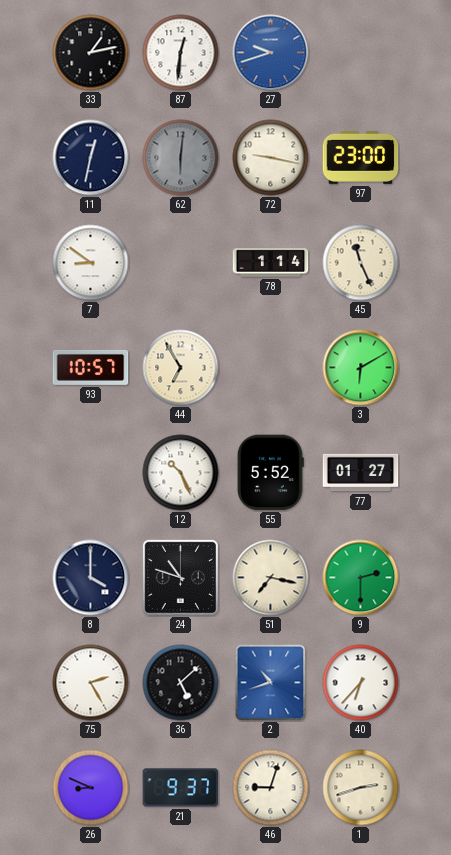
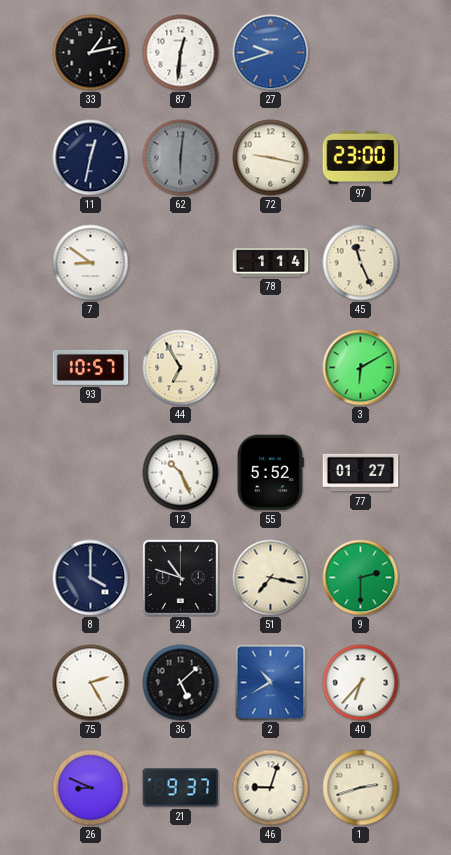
2: 10:42 -> 10:40 (271, 683)
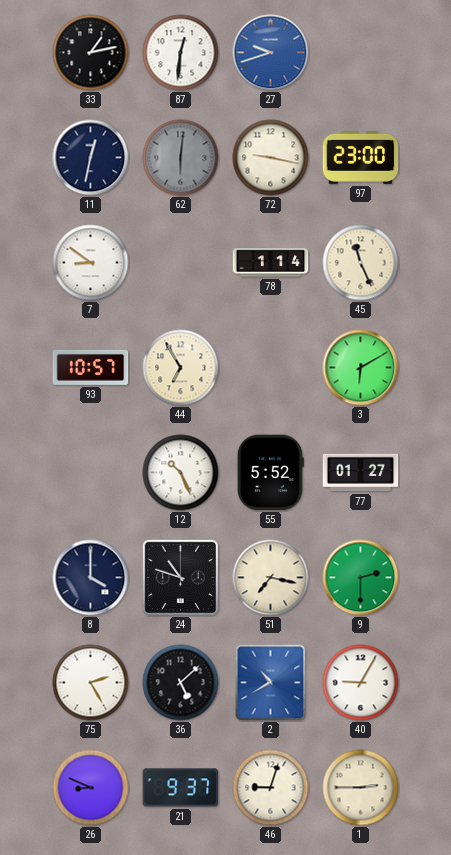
40: 6:37 -> 9:05 (361, 683)
1: 2:42 -> 2:45 (361, 788)
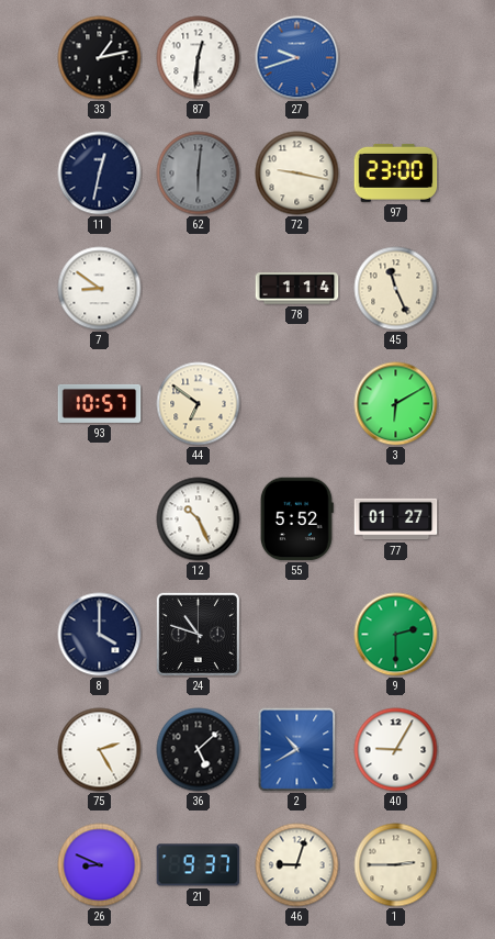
44: 6:55 -> 6:51 (199, 404)
51: 7:17 -> none (271, 578)
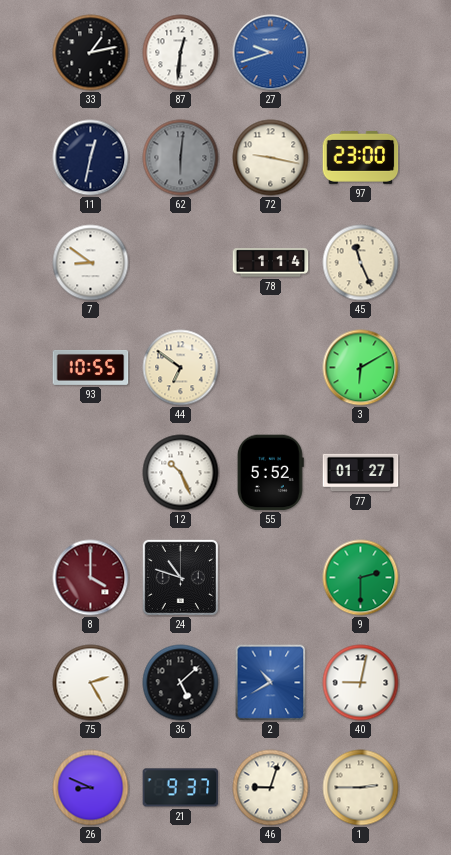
93: 10:57 -> 10:55 (91, 367)
8 dial: navy -> burgundy (91, 578)
40: 9:05 -> 9:02 (361, 683)
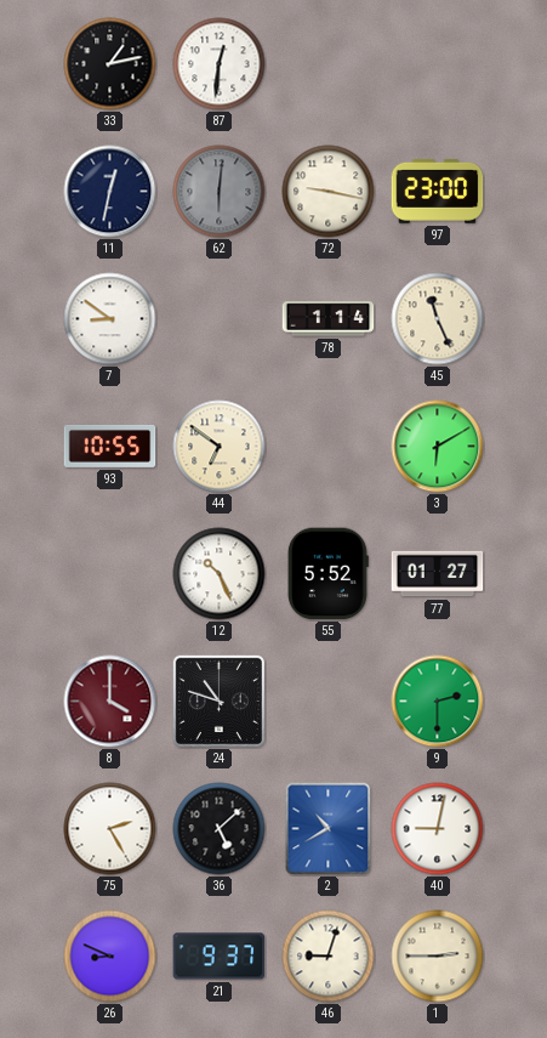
27: 9:42 -> none (271, 53)
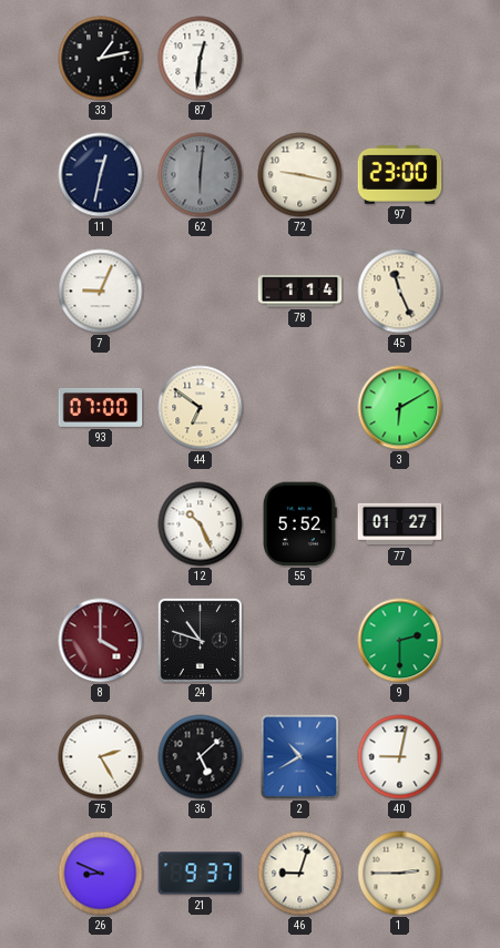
7: 8:51 -> 9:04 (101, 292)
93: 10:55 -> 07:00 (101, 407)
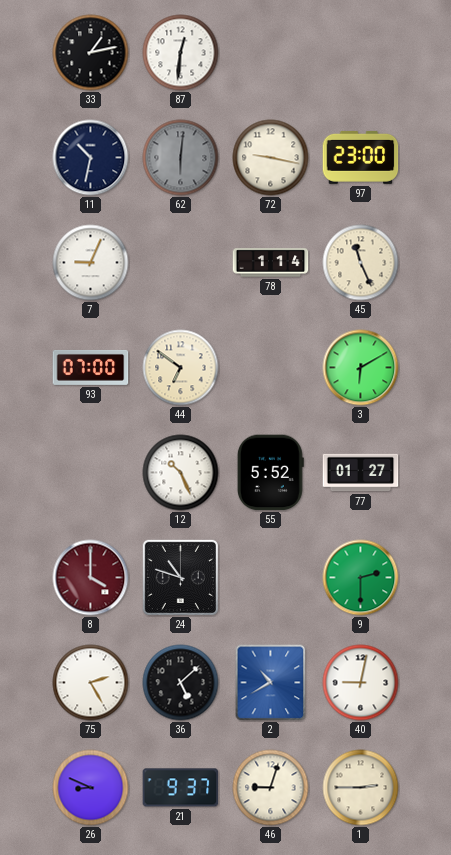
11: 12:32 -> 10:32 (91, 158)
